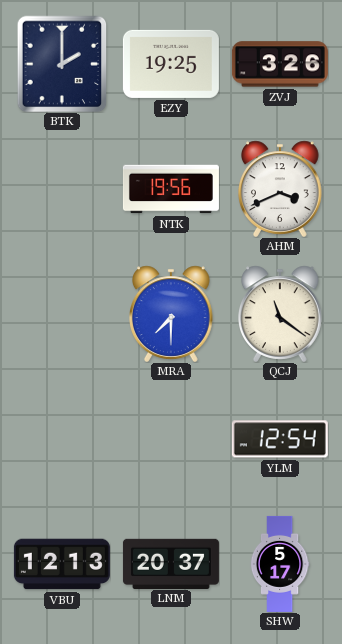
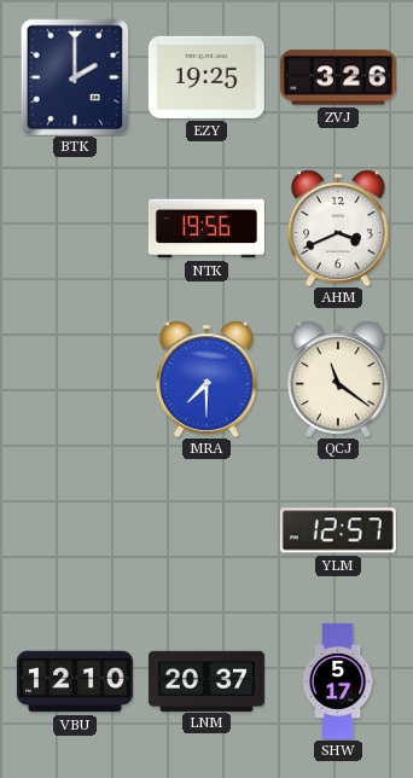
YLM: 12:54 -> 12:57 (338, 530)
VBU: 12:13 -> 12:10 (75, 681)
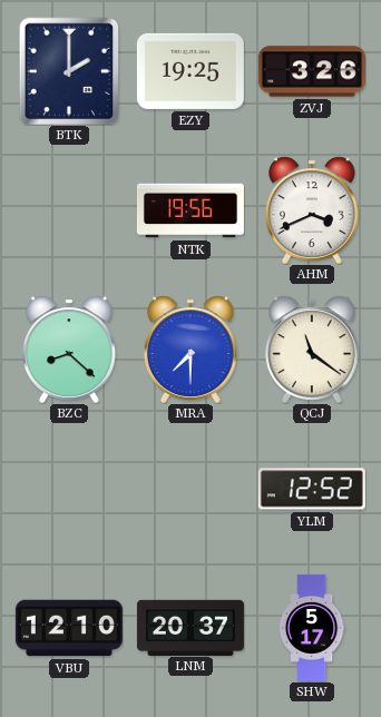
BZC: none -> 8:22 (70, 350)
YLM: 12:57 -> 12:52 (312, 489)
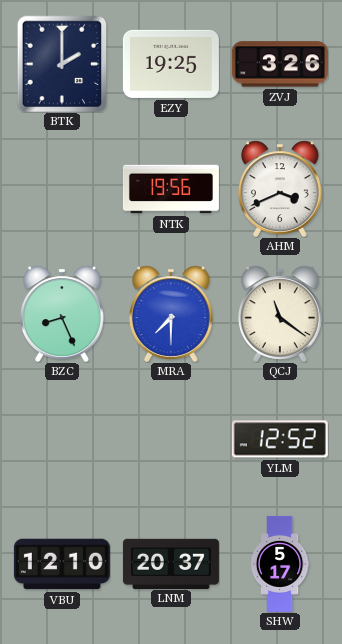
BZC: 8:22 -> 8:26 (63, 314)
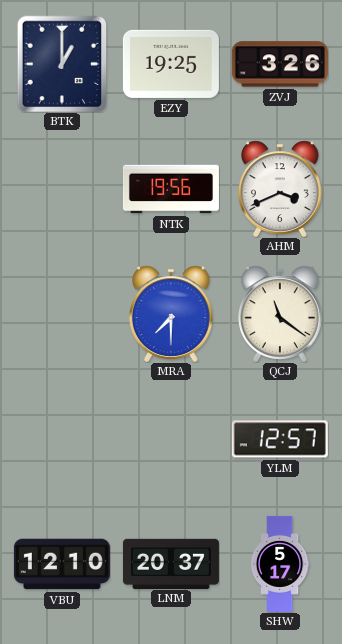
BTK: 2:00 -> 1:00 (62, 64)
BZC: 8:26 -> none (63, 314)
YLM: 12:52 -> 12:57 (280, 439)
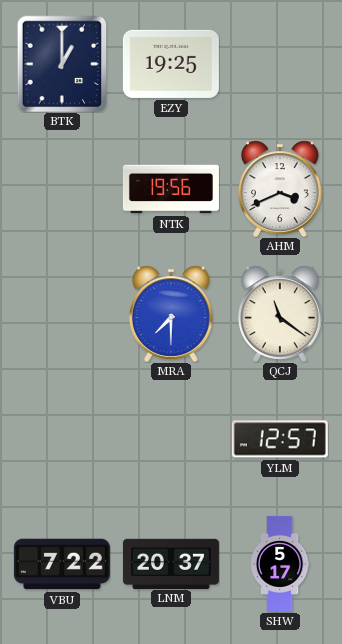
ZVJ: 3:26 -> none (280, 64)
VBU: 12:10 -> 7:22 (62, 564)
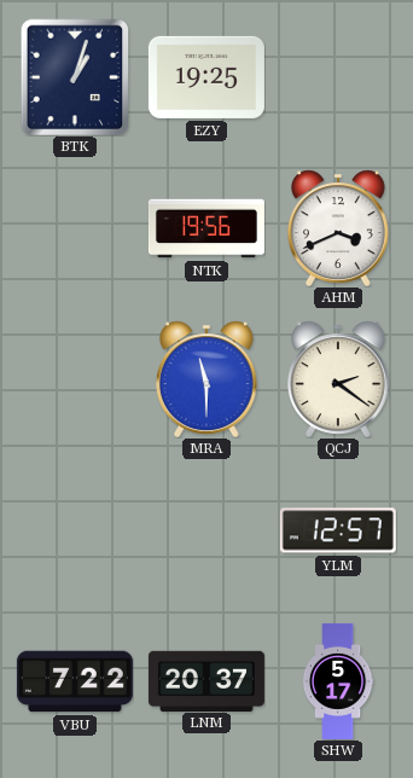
BTK: 1:00 -> 1:03 (75, 77)
MRA: 7:30 -> 11:30 (208, 379)
QCJ: 11:21 -> 2:21 (339, 379)
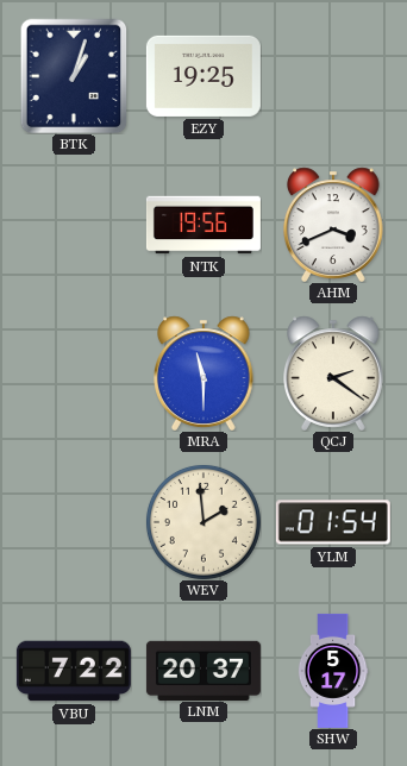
WEV: none -> 1:59 (203, 522)
YLM: 12:57 -> 01:54 (333, 522)
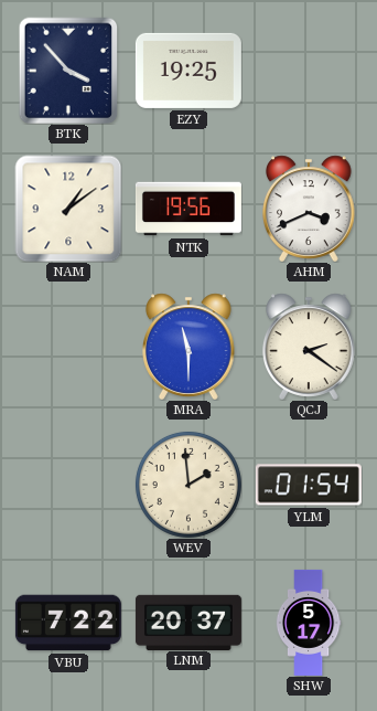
BTK: 1:03 -> 3:53 (68, 71)
NAM: none -> 1:09 (68, 209)
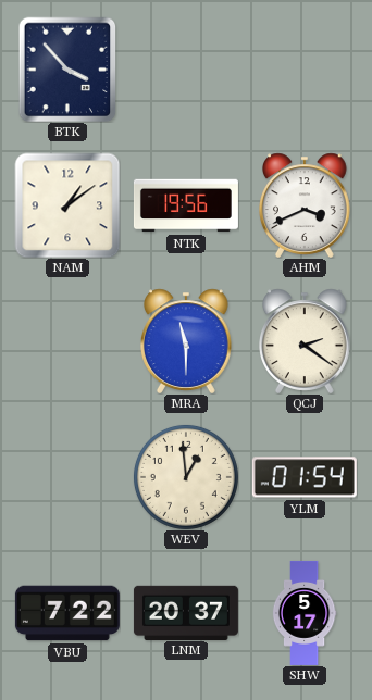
EZY: 19:25 -> none (188, 71)
WEV: 1:59 -> 12:59 (186, 477)
